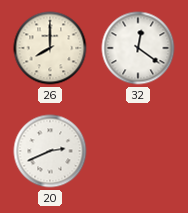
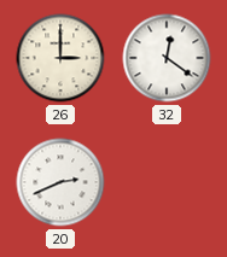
26: 8:00 -> 3:00 (60, 58)
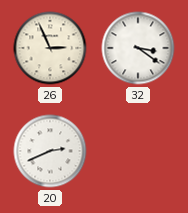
26: 3:00 -> 2:56 (50, 48)
32: 12:21 -> 3:21 (138, 48)
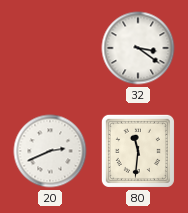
26: 2:56 -> none (50, 48)
80: none -> 11:31 (138, 151)
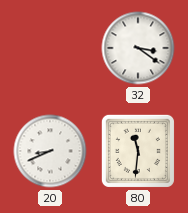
20: 2:41 -> 8:41 (50, 151)
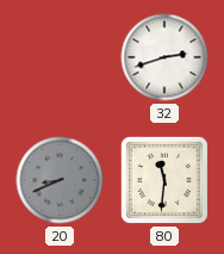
32: 3:21 -> 2:42 (164, 57)
20 dial: white -> grey (60, 180)
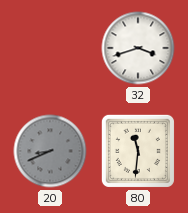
32: 2:42 -> 3:42 (138, 48)
